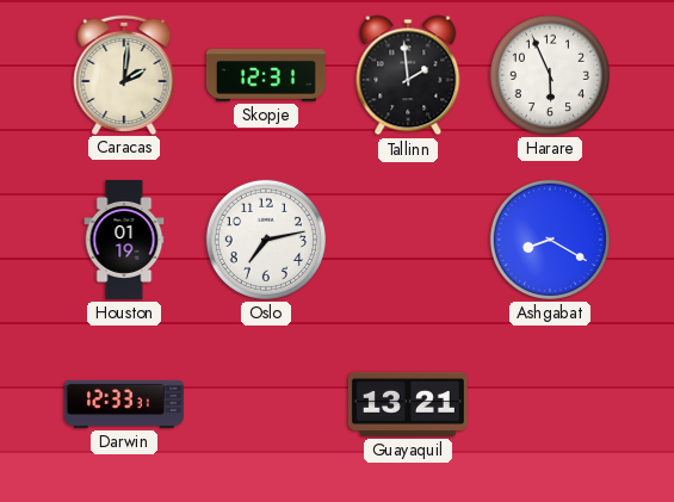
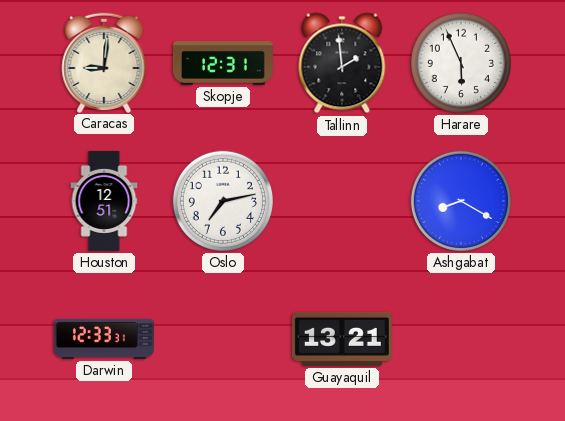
Caracas: 2:01 -> 9:01 (104, 62)
Houston: 01:19 -> 12:51 (104, 201)
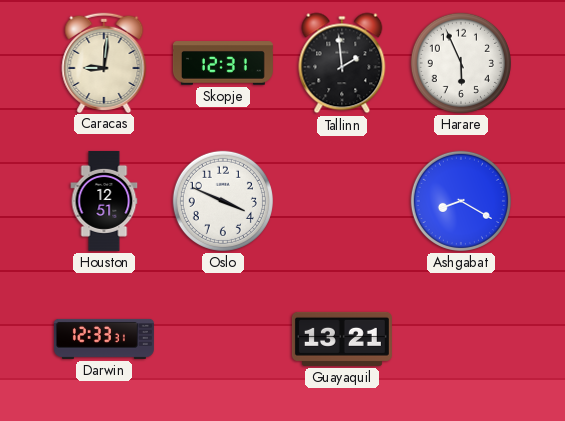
Oslo: 7:13 -> 3:49 (223, 201)
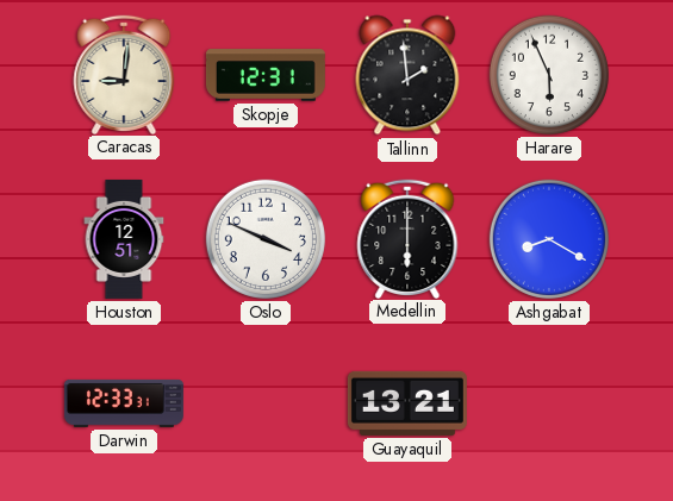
Medellin: none -> 6:00 (407, 238)
